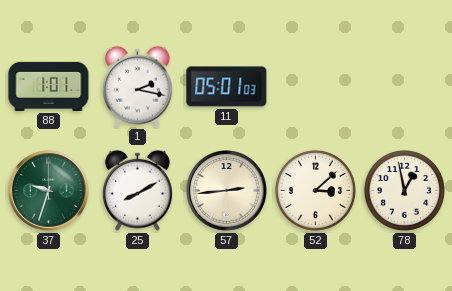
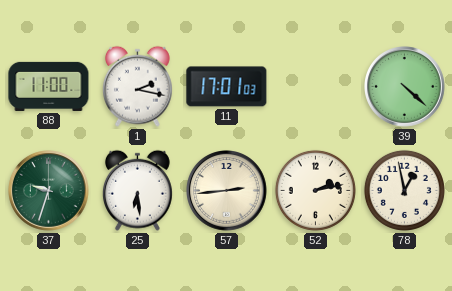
88: 1:01 -> 11:00 (49, 86)
11: 05:01 -> 17:01 (227, 87)
39: none -> 4:22 (405, 87)
25: 8:10 -> 6:29 (137, 190)
52: 3:08 -> 2:13 (315, 190)
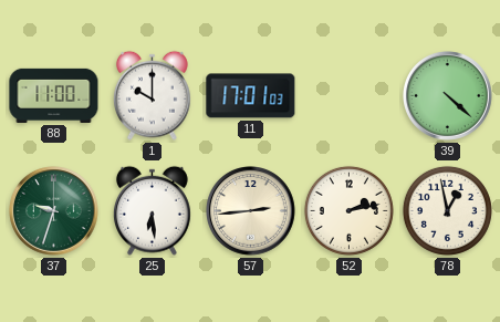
1: 2:17 -> 10:00 (152, 95)
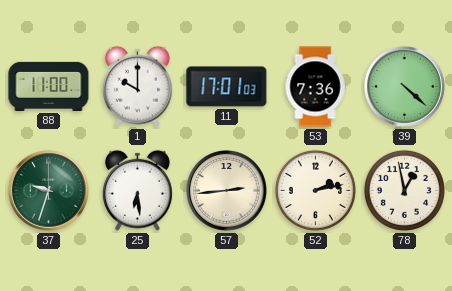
53: none -> 7:36 (315, 87)
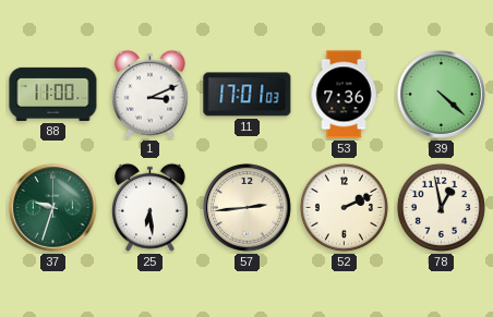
1: 10:00 -> 3:11 (149, 94)
52: 2:13 -> 2:11 (344, 207)
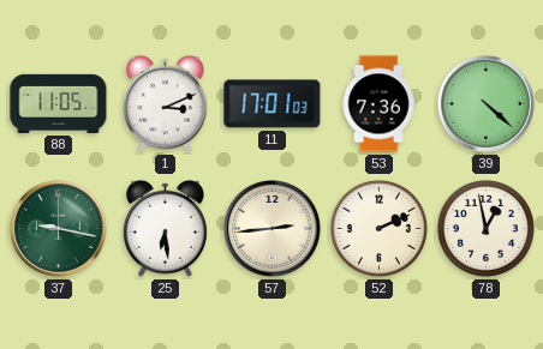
88: 11:00 -> 11:05 (59, 103)
37: 9:33 -> 9:17 (59, 229)
